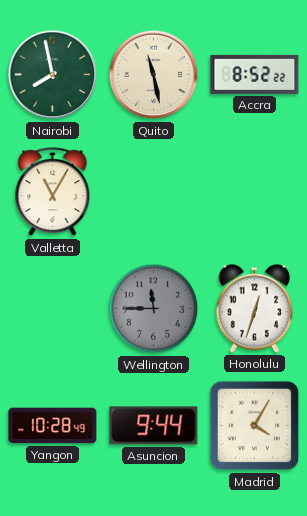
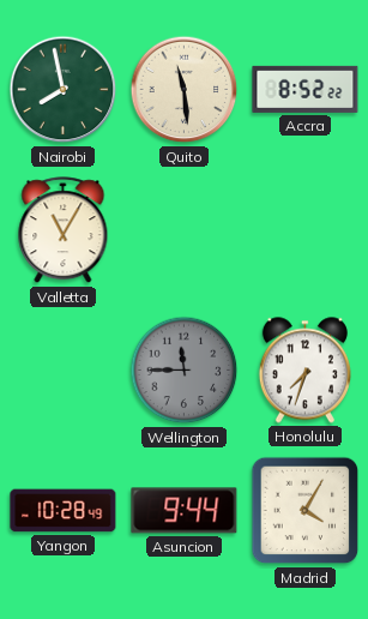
Quito: 11:28 -> 11:29 (185, 90)
Honolulu: 12:33 -> 7:33 (304, 371)
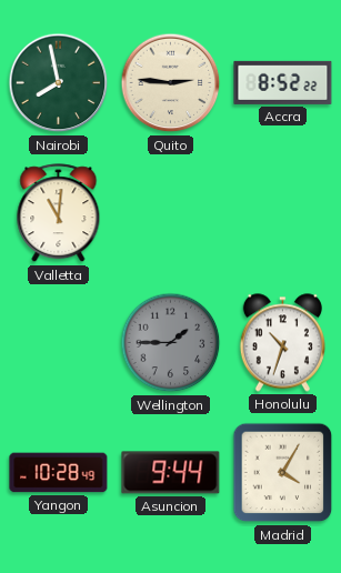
Quito: 11:29 -> 2:46 (171, 83)
Valletta: 11:05 -> 11:01 (59, 213)
Wellington: 11:45 -> 1:45 (171, 343)
Honolulu: 7:33 -> 10:33 (282, 343)
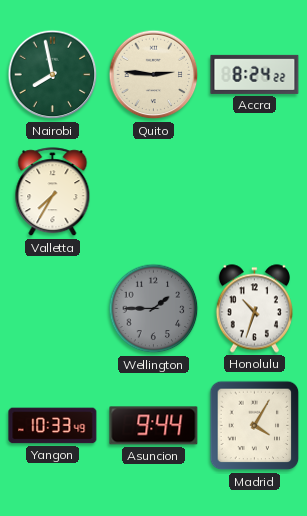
Accra: 8:52 -> 8:24 (255, 74)
Valletta: 11:01 -> 7:35 (53, 192)
Yangon: 10:28 -> 10:33 (53, 426)
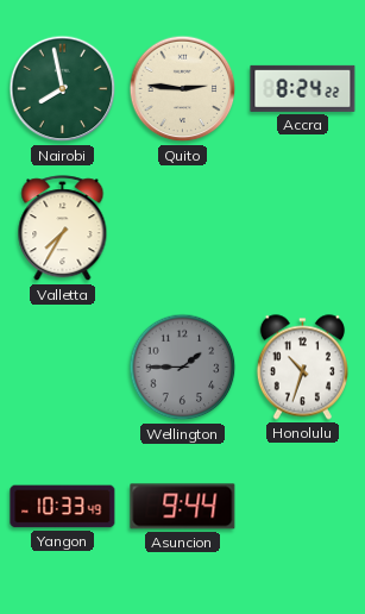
Madrid: 4:05 -> none (255, 426)
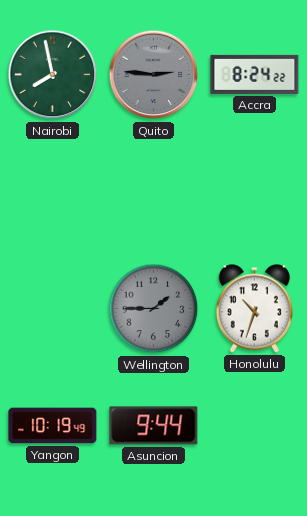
Quito dial: cream -> grey (154, 75)
Valletta: 7:35 -> none (63, 228)
Yangon: 10:33 -> 10:19 (53, 426)
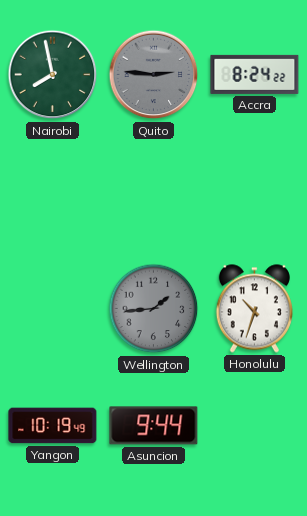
Wellington: 1:45 -> 1:44 (154, 309)
